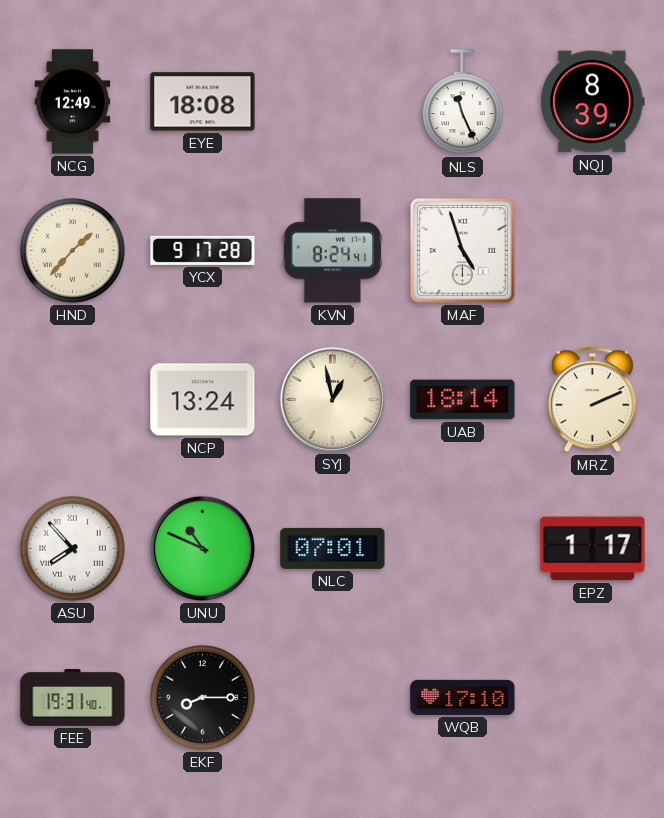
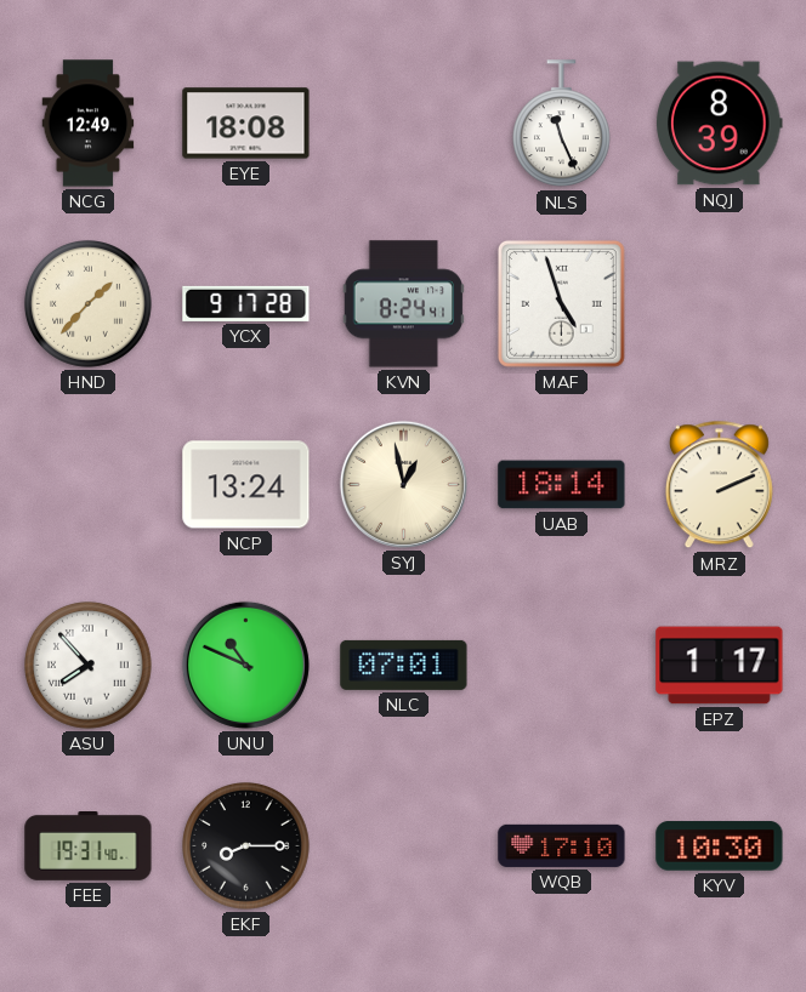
KYV: none -> 10:30 (720, 846)
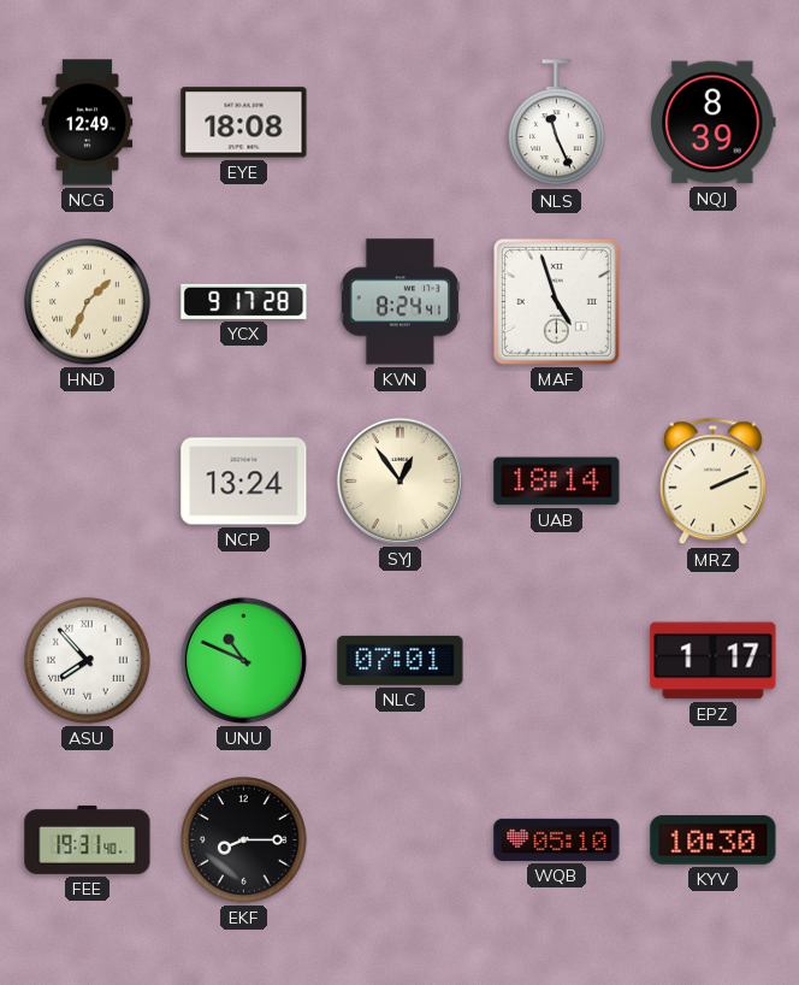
HND: 1:37 -> 1:34 (88, 302)
SYJ: 12:58 -> 12:54 (399, 480)
WQB: 17:10 -> 05:10 (557, 839)
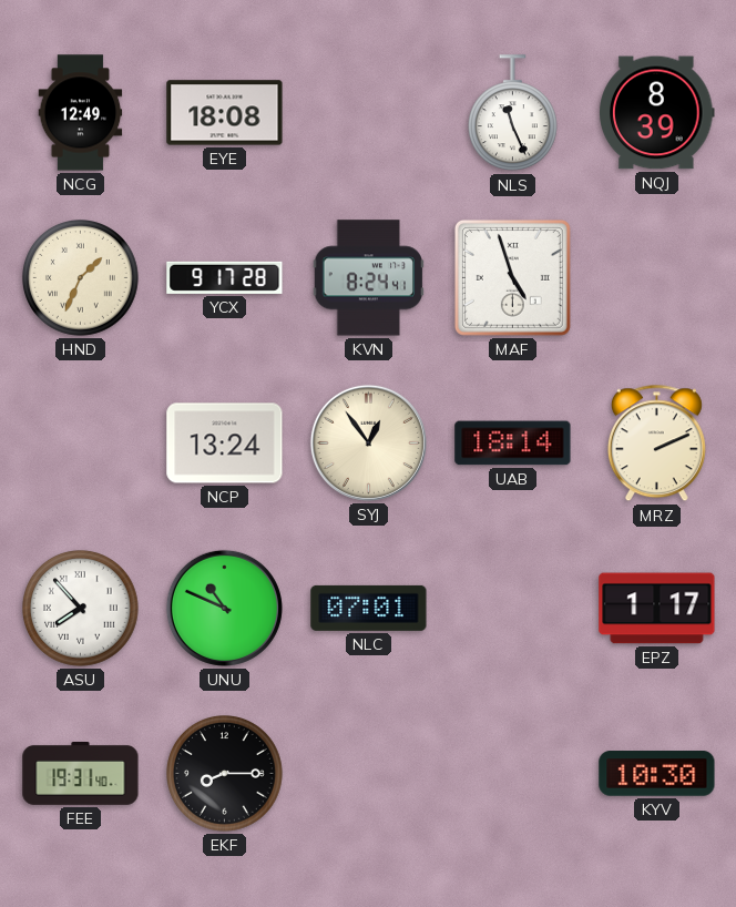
WQB: 05:10 -> none (557, 839)
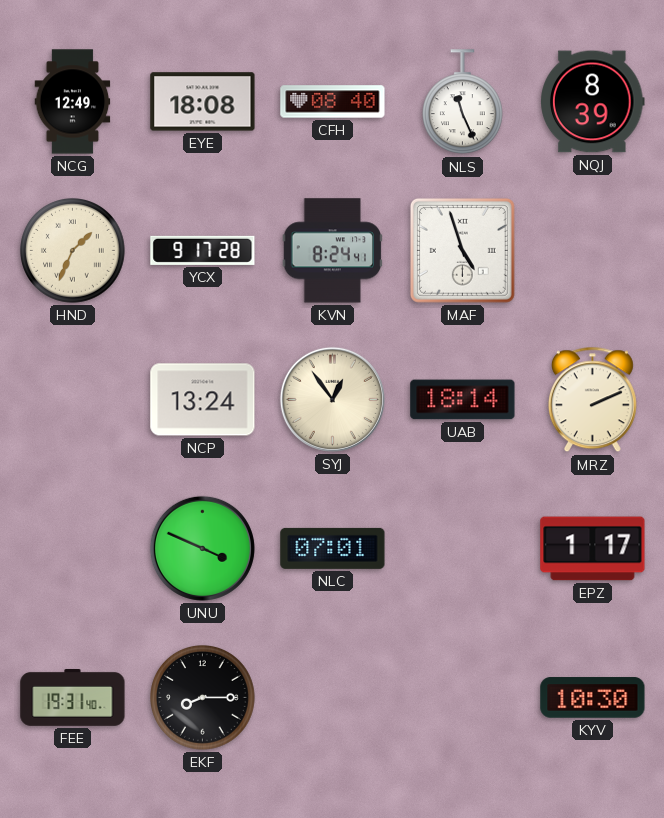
CFH: none -> 08:40 (333, 102)
ASU: 7:53 -> none (81, 609)
UNU: 10:49 -> 3:49 (202, 548)
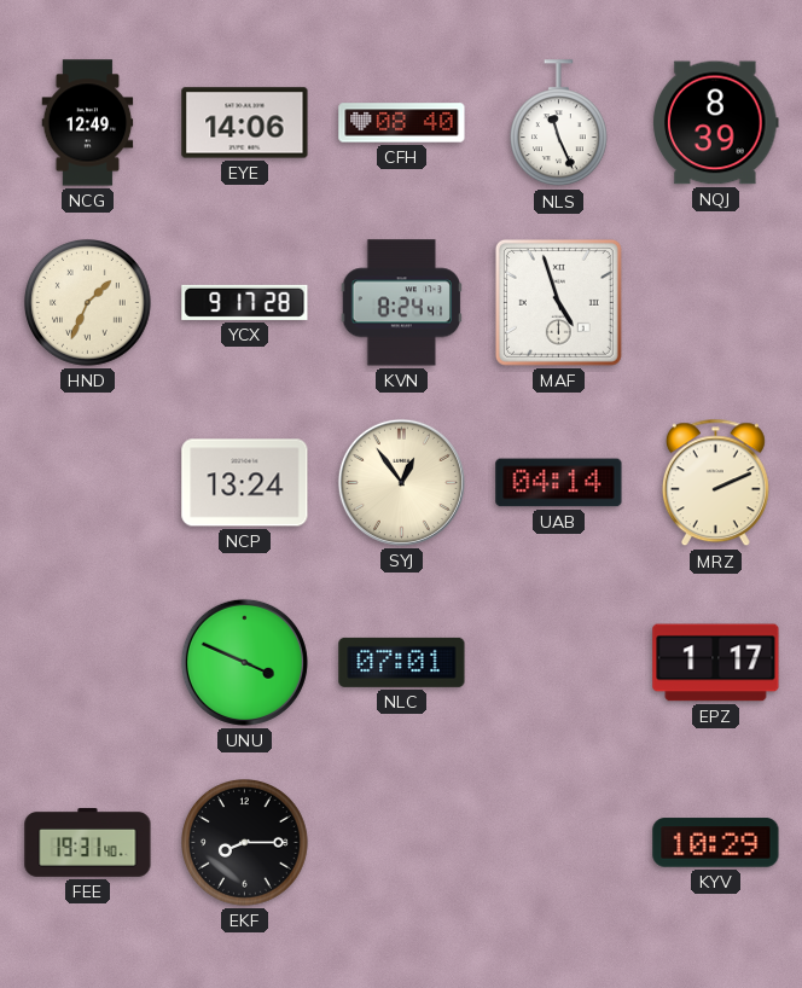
EYE: 18:08 -> 14:06 (245, 123)
UAB: 18:14 -> 04:14 (559, 483)
KYV: 10:30 -> 10:29 (716, 843)
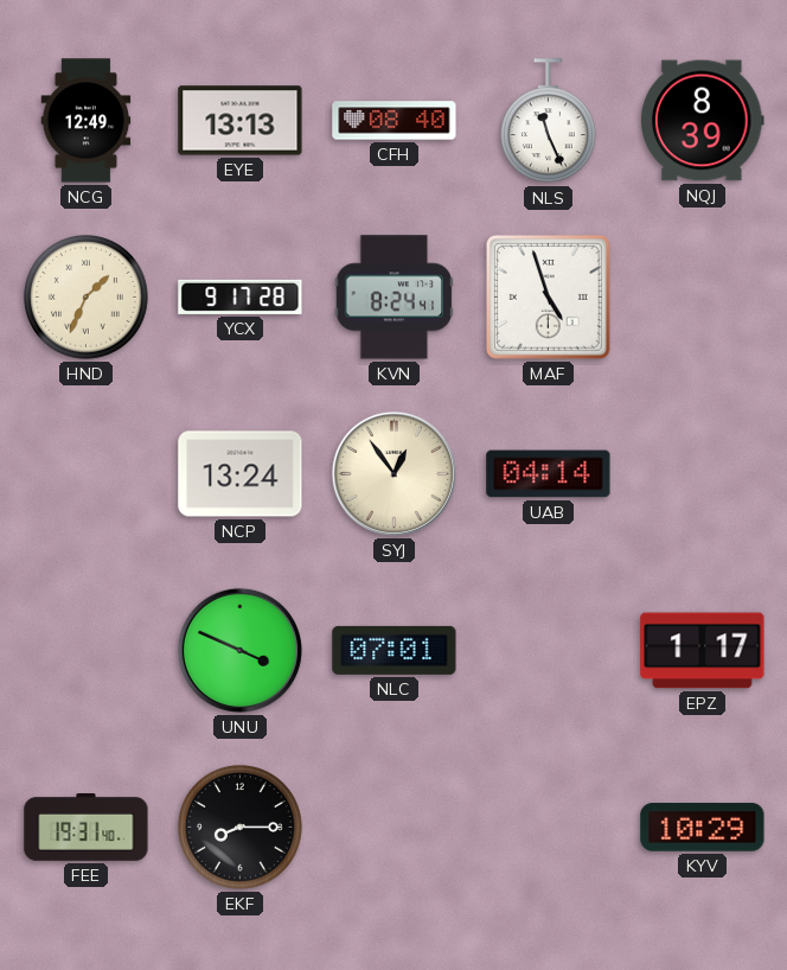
EYE: 14:06 -> 13:13 (241, 121)
MRZ: 2:11 -> none (715, 483)
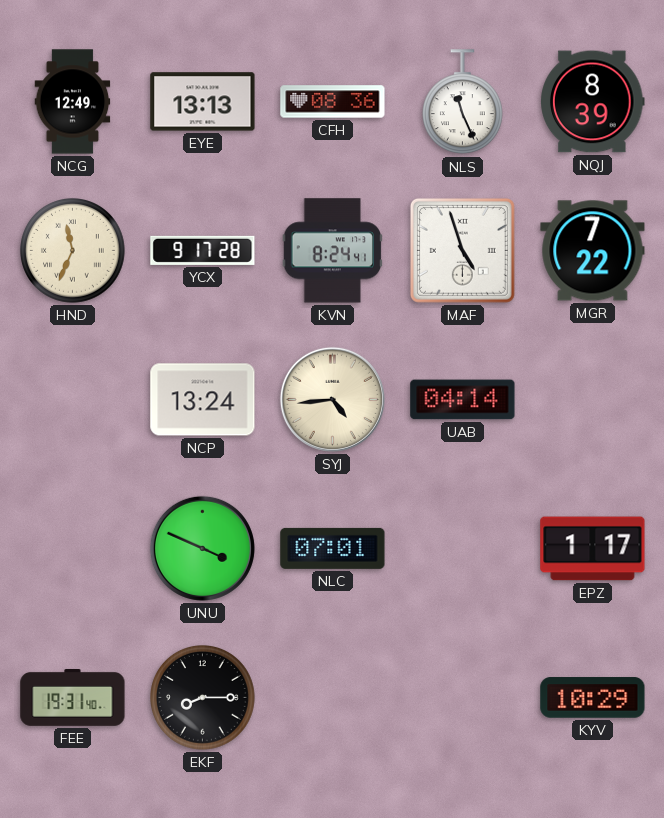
CFH: 08:40 -> 08:36 (333, 102)
HND: 1:34 -> 11:34 (73, 251)
MGR: none -> 7:22 (593, 251)
SYJ: 12:54 -> 4:44 (332, 399)
